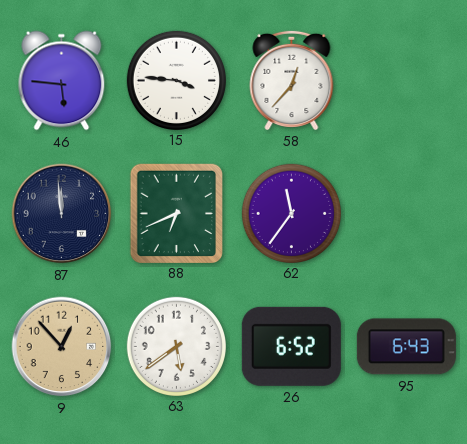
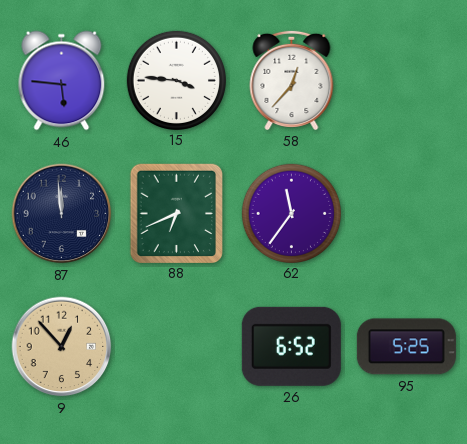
63: 5:39 -> none (176, 346)
95: 6:43 -> 5:25 (406, 347)
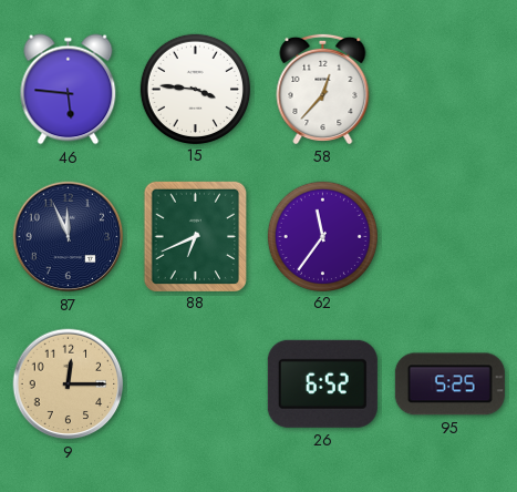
87: 11:59 -> 11:56 (69, 237)
9: 12:53 -> 12:15 (69, 385)
